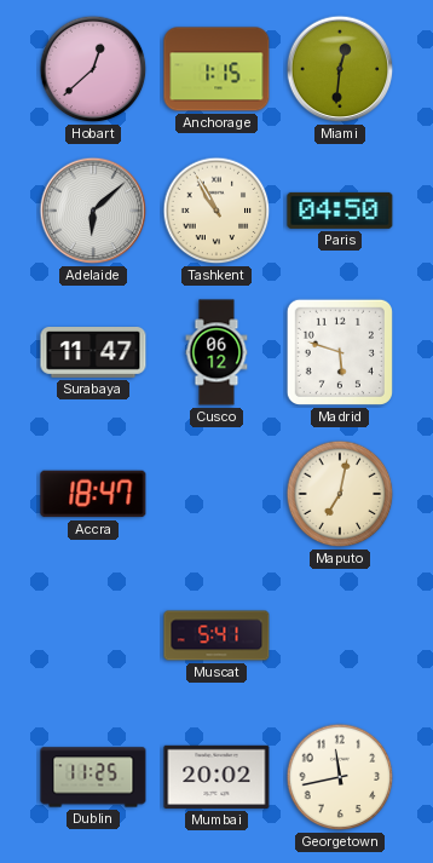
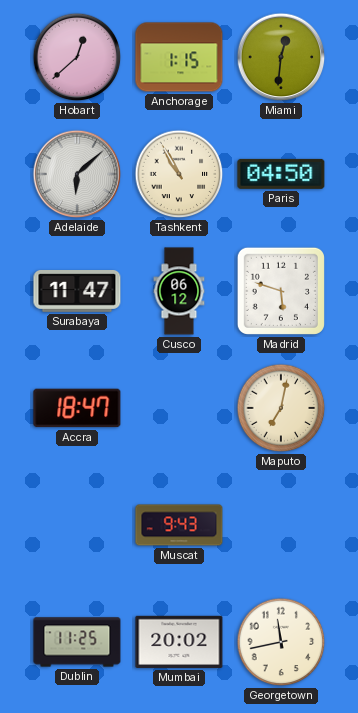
Muscat: 5:41 -> 9:43 (179, 525)
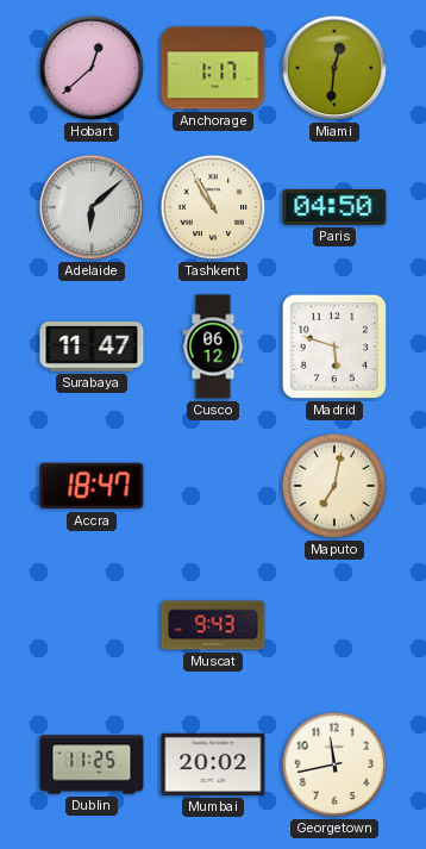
Anchorage: 1:15 -> 1:17 (213, 68)
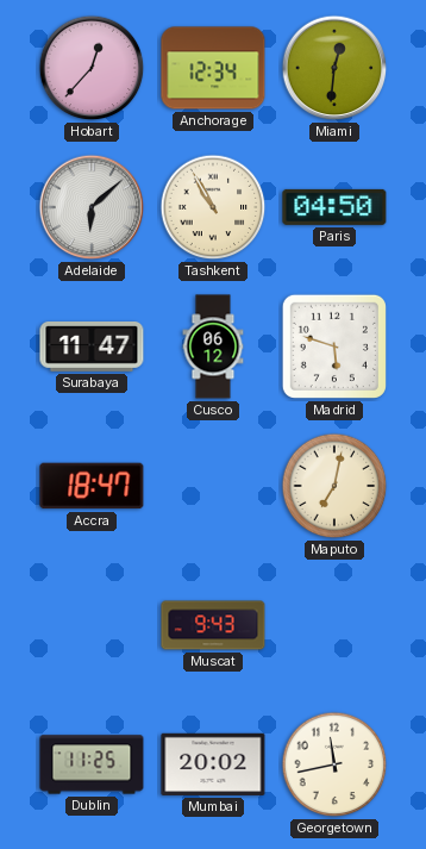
Hobart: 12:38 -> 12:37 (92, 68)
Anchorage: 1:17 -> 12:34 (213, 68)
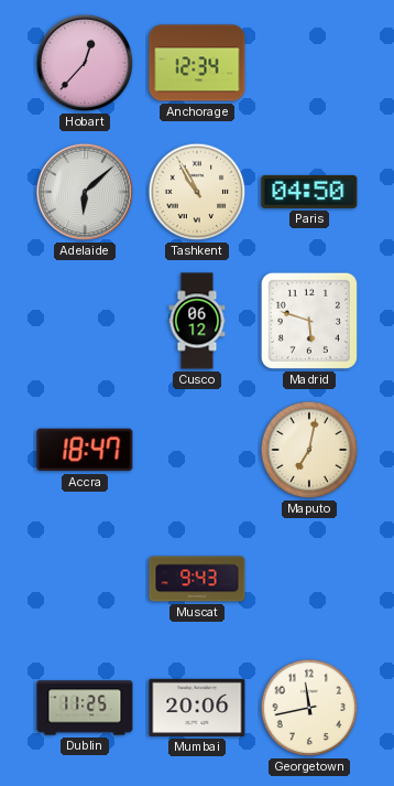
Miami: 12:31 -> none (334, 68)
Surabaya: 11:47 -> none (92, 348)
Mumbai: 20:02 -> 20:06 (197, 708)
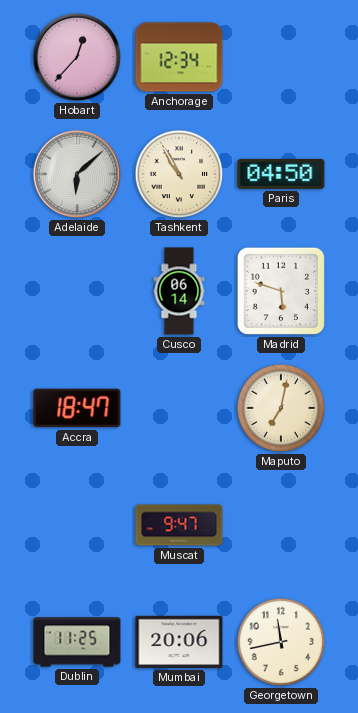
Cusco: 06:12 -> 06:14 (179, 291)
Muscat: 9:43 -> 9:47 (179, 525)
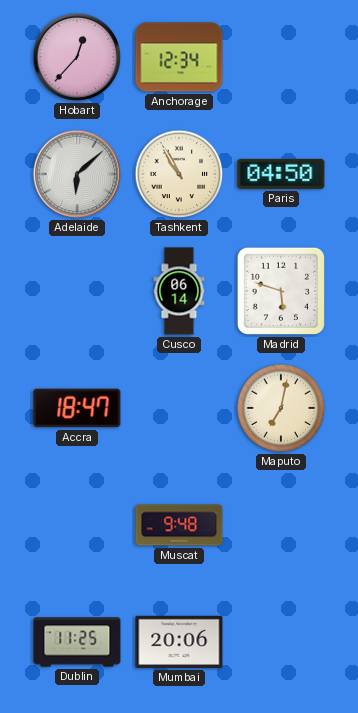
Muscat: 9:47 -> 9:48 (179, 525)
Georgetown: 11:43 -> none (281, 642)
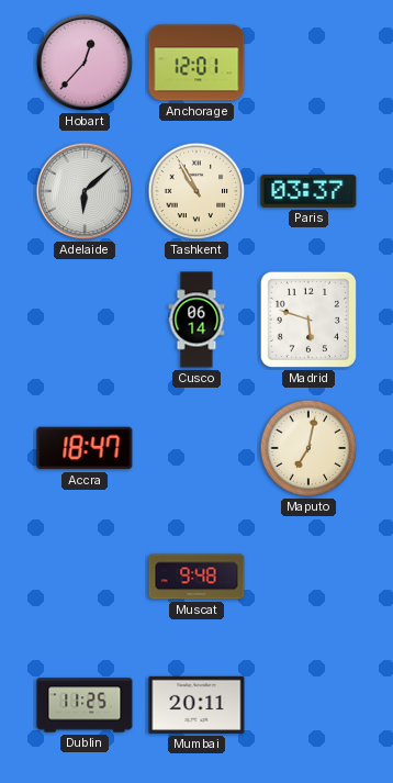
Anchorage: 12:34 -> 12:01 (196, 63)
Paris: 04:50 -> 03:37 (308, 191)
Mumbai: 20:06 -> 20:11 (196, 705)
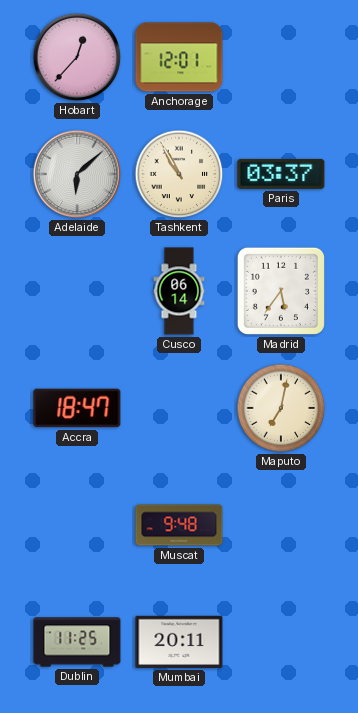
Madrid: 5:48 -> 5:36 (281, 291)
